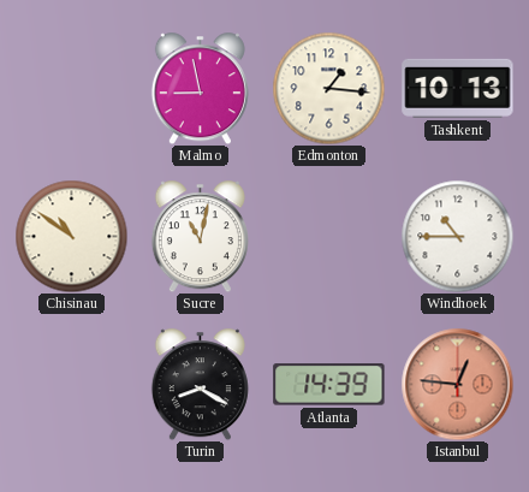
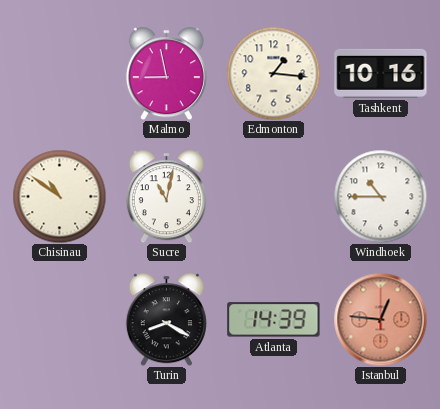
Tashkent: 10:13 -> 10:16 (381, 73)
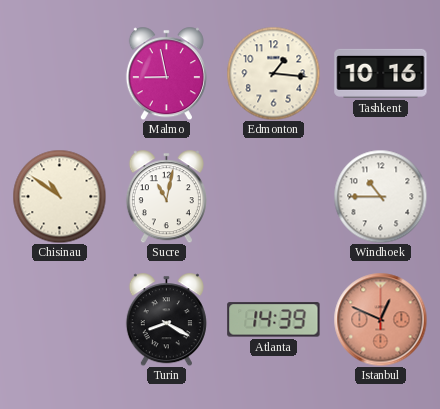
Istanbul: 12:46 -> 12:49 (380, 319)
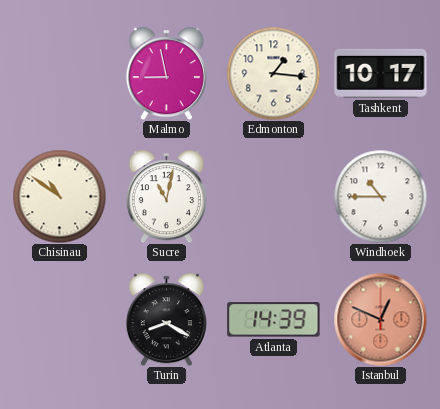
Tashkent: 10:16 -> 10:17 (381, 73)
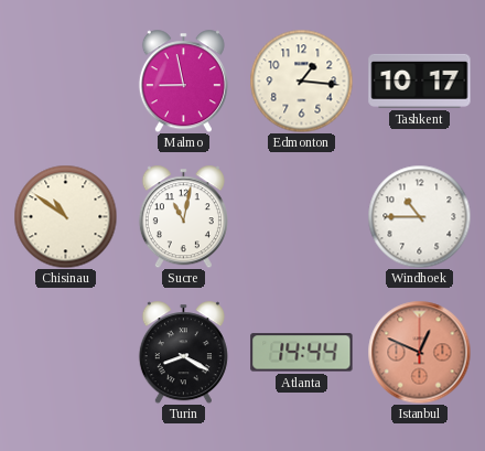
Atlanta: 14:39 -> 14:44 (302, 353)
